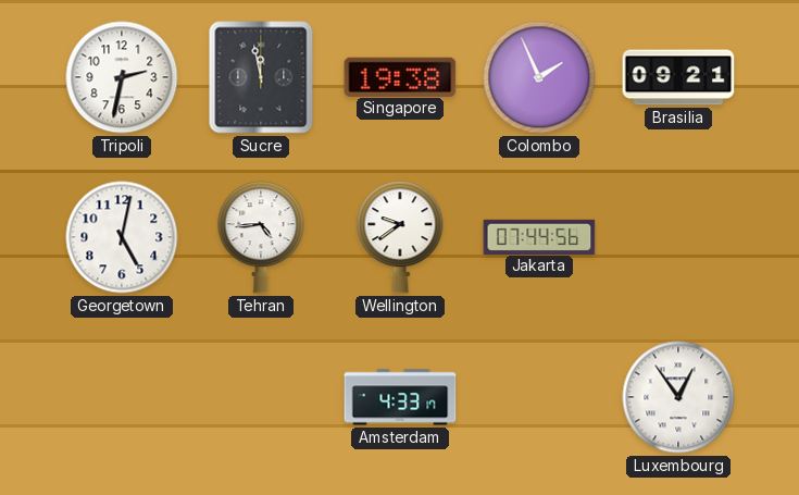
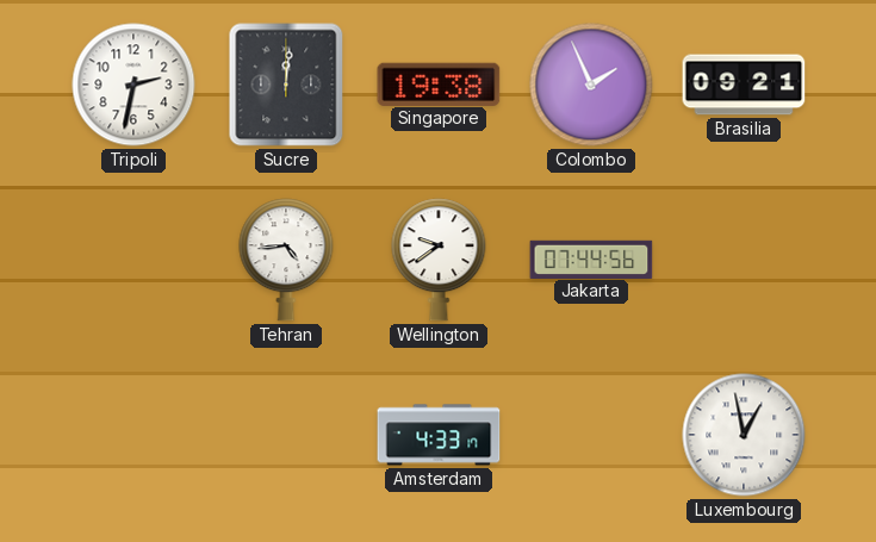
Sucre: 11:58 -> 12:01 (286, 85)
Georgetown: 5:02 -> none (122, 237)
Luxembourg: 12:54 -> 12:58 (744, 435)
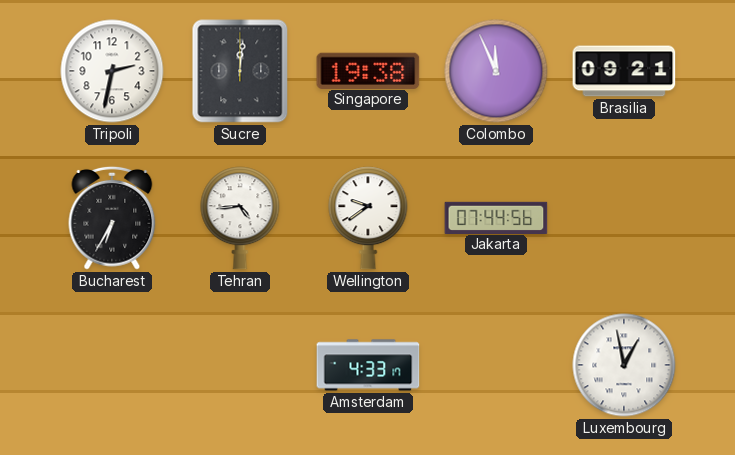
Colombo: 1:56 -> 11:56 (496, 71)
Bucharest: none -> 6:35 (112, 218)
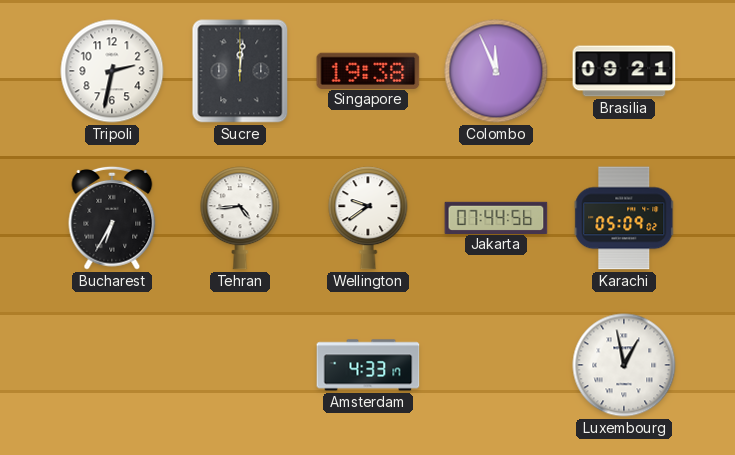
Karachi: none -> 05:09 (624, 218)
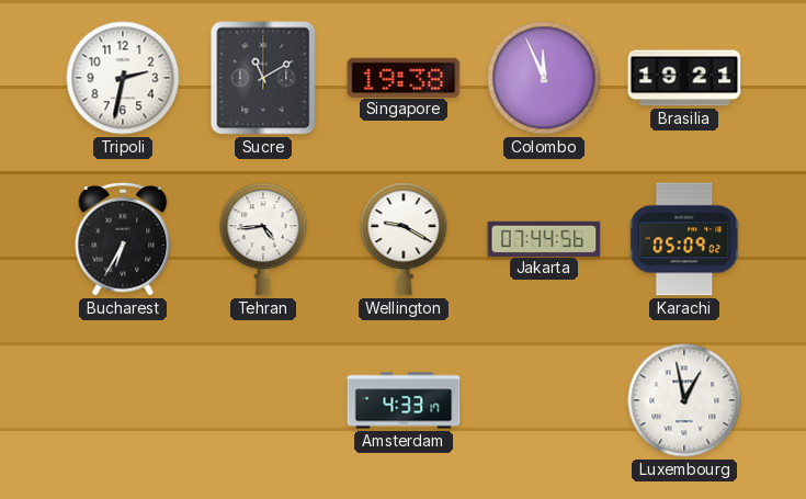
Sucre: 12:01 -> 11:10 (263, 78)
Brasilia: 09:21 -> 19:21 (684, 78)
Wellington: 9:39 -> 9:20 (404, 239)
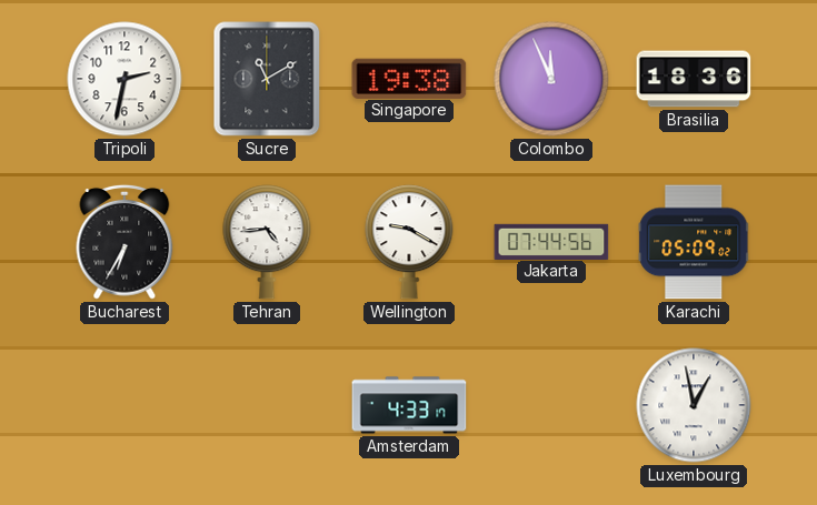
Brasilia: 19:21 -> 18:36 (694, 79)
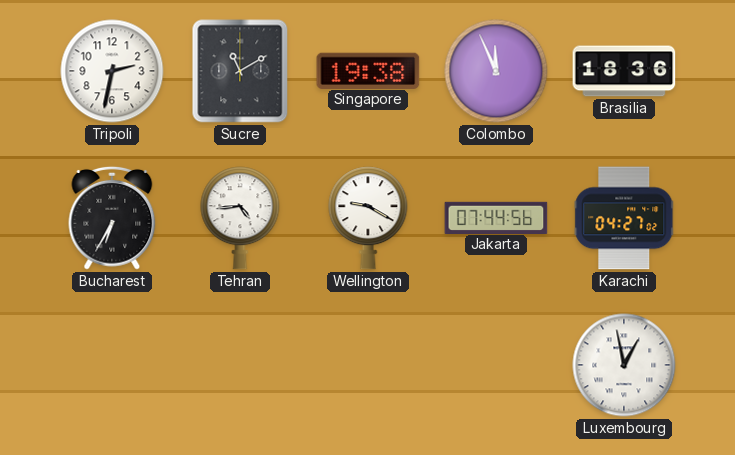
Karachi: 05:09 -> 04:27 (624, 218)
Amsterdam: 4:33 -> none (409, 405)
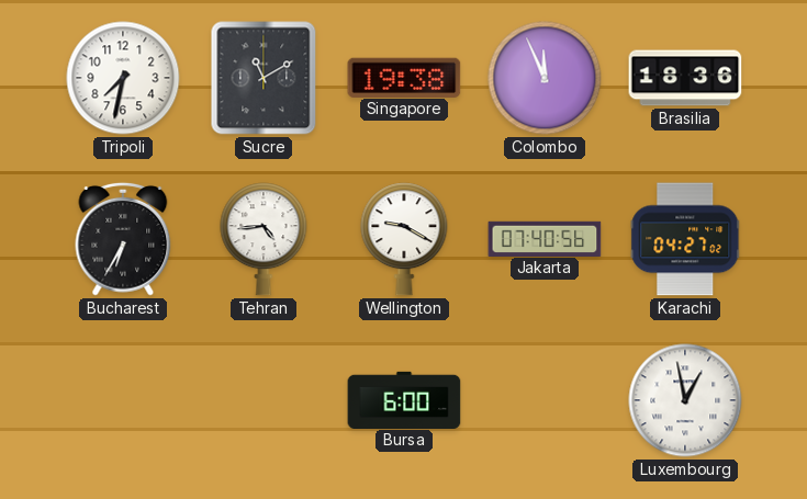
Tripoli: 2:32 -> 7:32 (123, 78)
Jakarta: 07:44 -> 07:40 (545, 238)
Bursa: none -> 6:00 (404, 399)
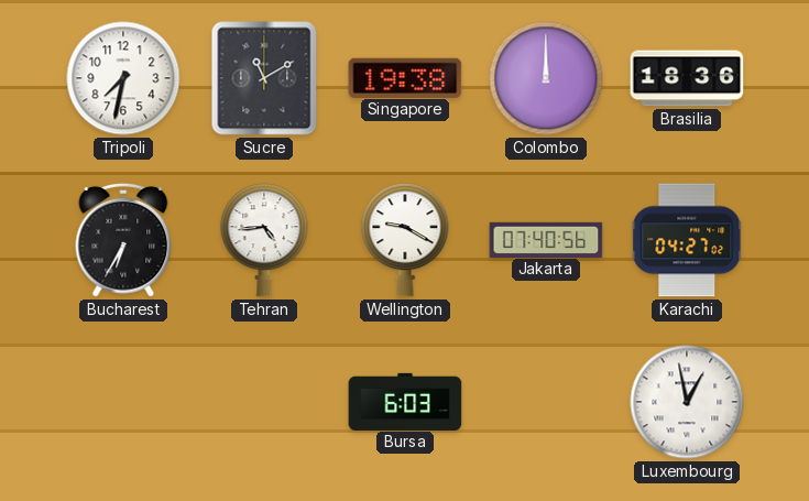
Colombo: 11:56 -> 12:00 (546, 78)
Bursa: 6:00 -> 6:03 (405, 401)
